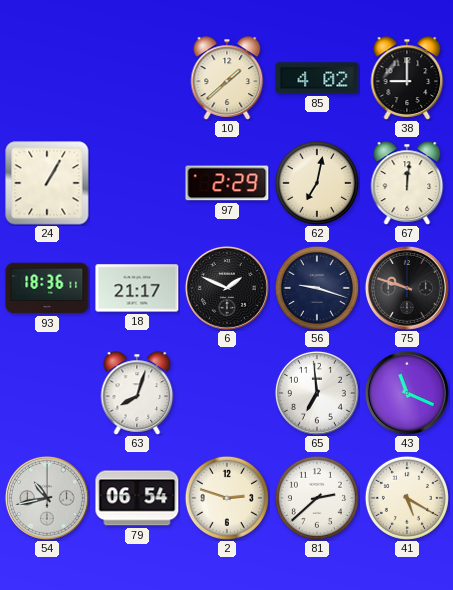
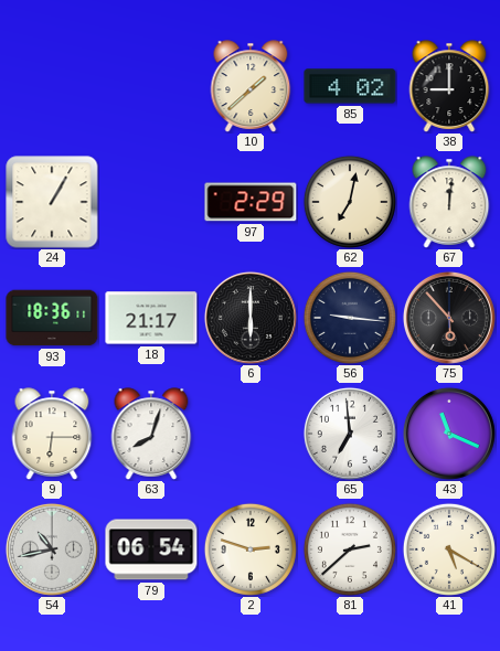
6: 1:49 -> 6:00 (251, 318)
56: 9:18 -> 9:16 (350, 318)
75: 9:48 -> 5:53 (449, 318)
9: none -> 6:15 (52, 434)
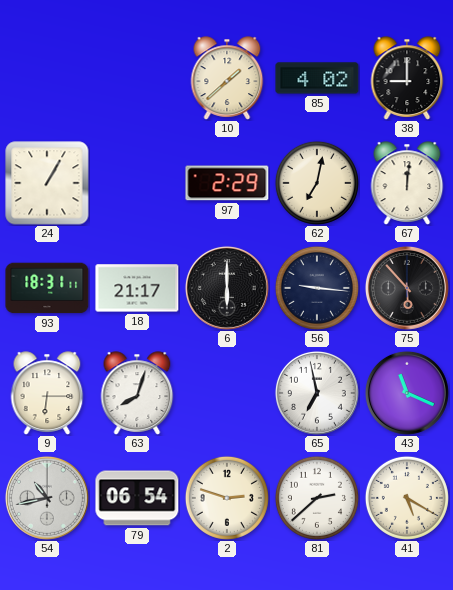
93: 18:36 -> 18:31 (47, 288)
65: 6:59 -> 6:58 (317, 393)
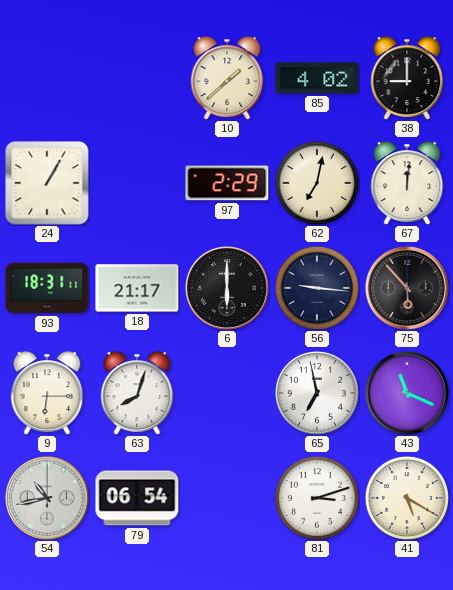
2: 2:48 -> none (227, 498)
81: 2:38 -> 3:12 (317, 498)
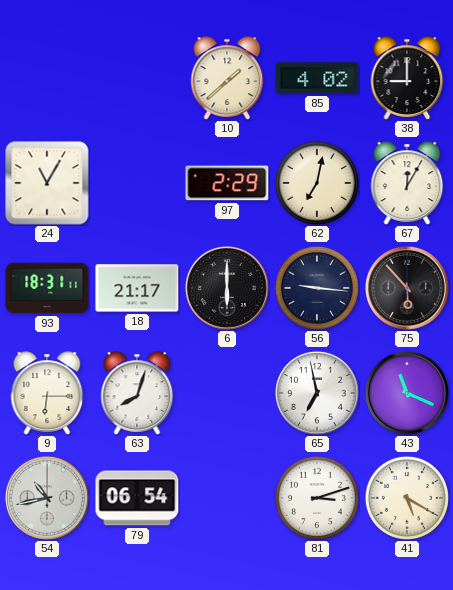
24: 1:05 -> 11:05 (47, 183)
67: 12:01 -> 12:05 (407, 183)
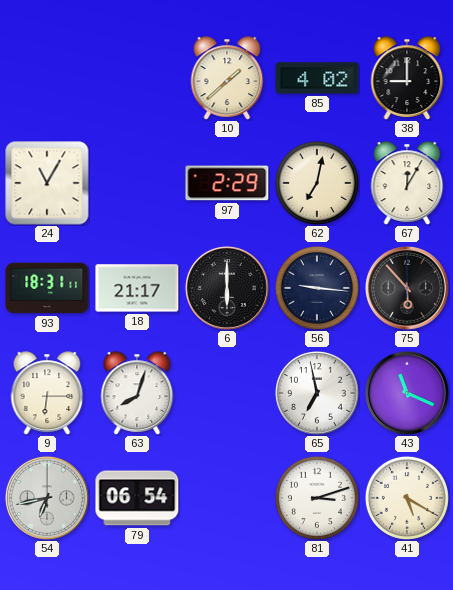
54: 10:43 -> 6:43 (47, 498)
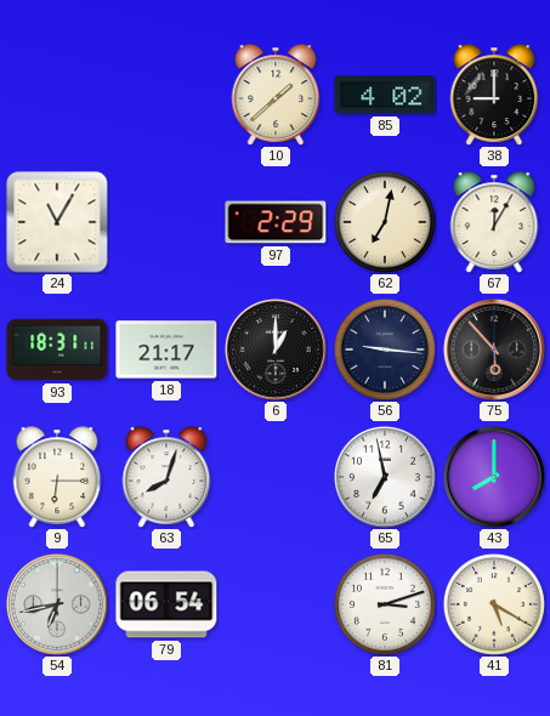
6: 6:00 -> 1:00 (276, 350)
43: 11:19 -> 8:00 (494, 477)
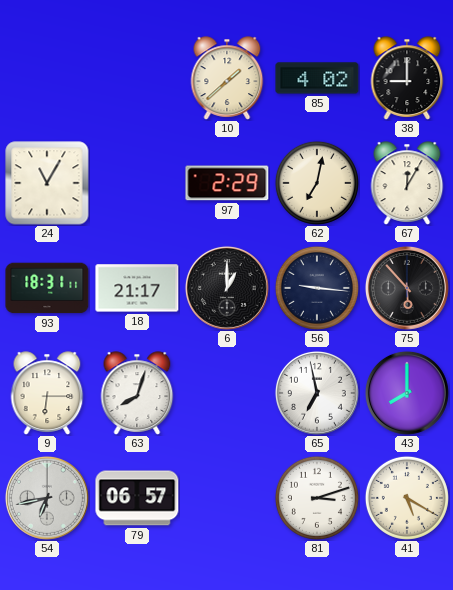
79: 06:54 -> 06:57 (137, 498)
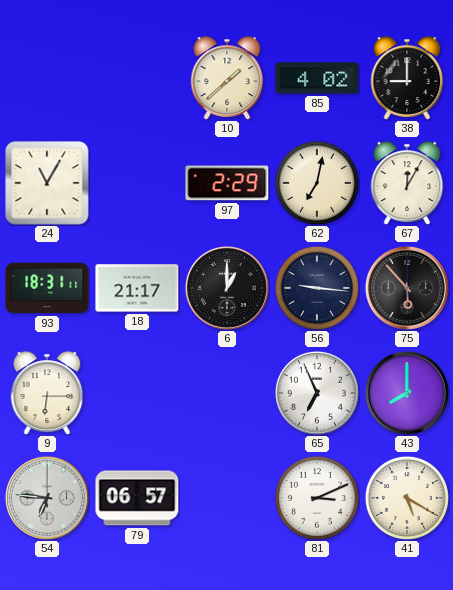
63: 8:03 -> none (137, 393)
65: 6:58 -> 6:56 (317, 393)
54: 6:43 -> 6:46 (47, 498)
81: 3:12 -> 3:11 (317, 498)
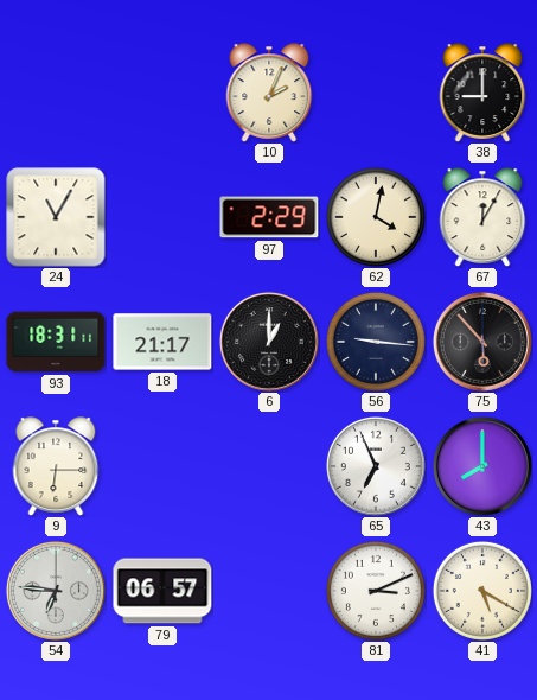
10: 1:38 -> 2:04 (269, 93)
85: 4:02 -> none (317, 78)
62: 7:02 -> 4:02 (376, 217)
